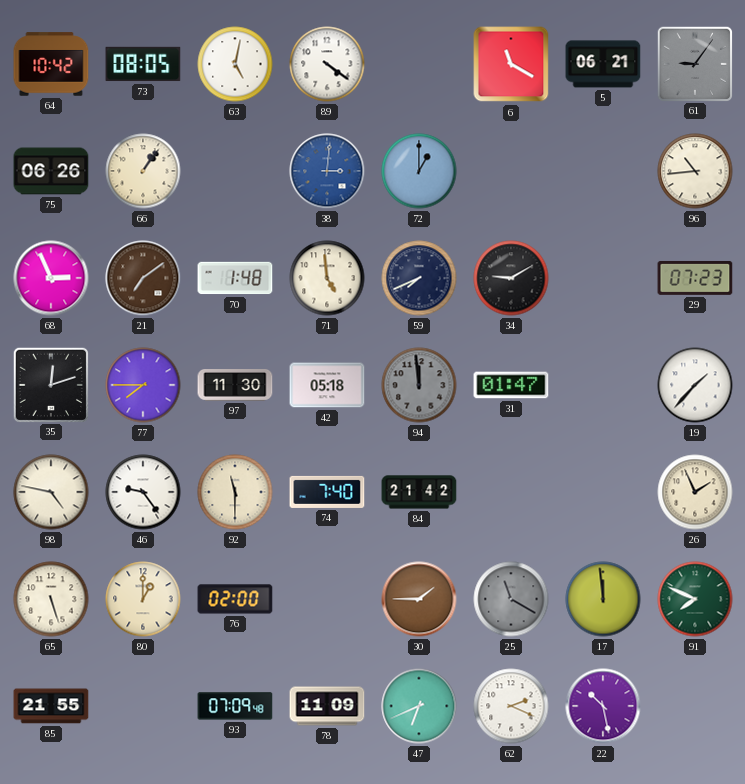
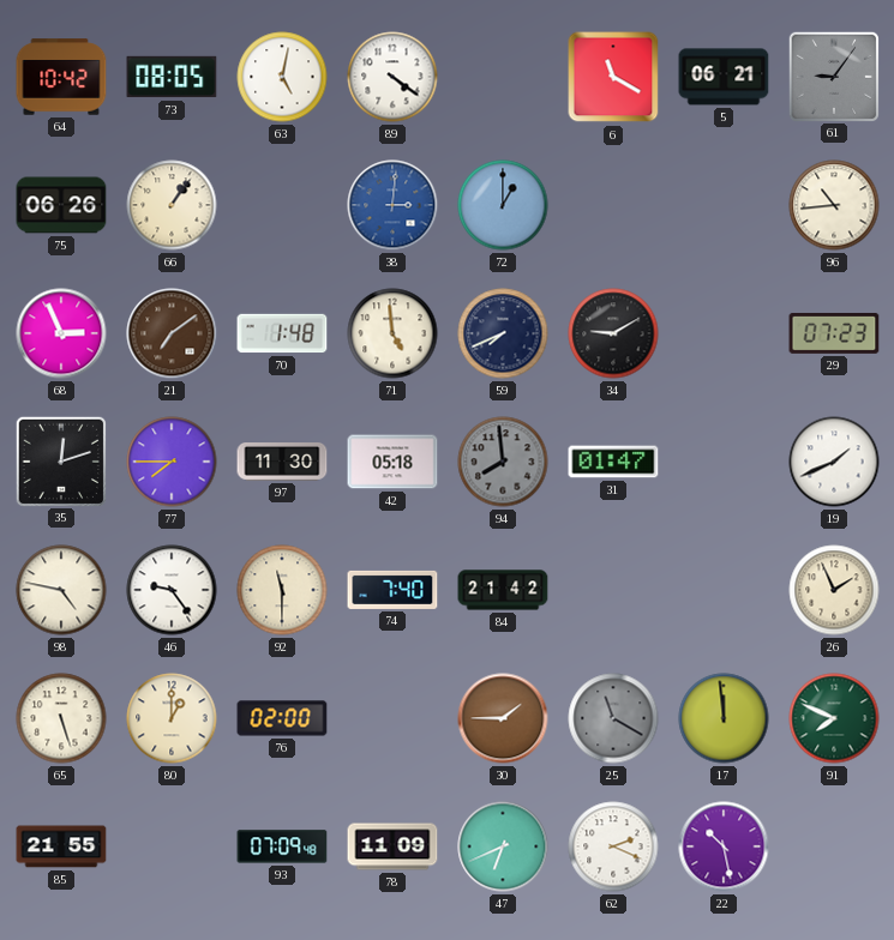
94: 11:59 -> 7:59 (503, 462)
19: 1:37 -> 1:41 (834, 462)
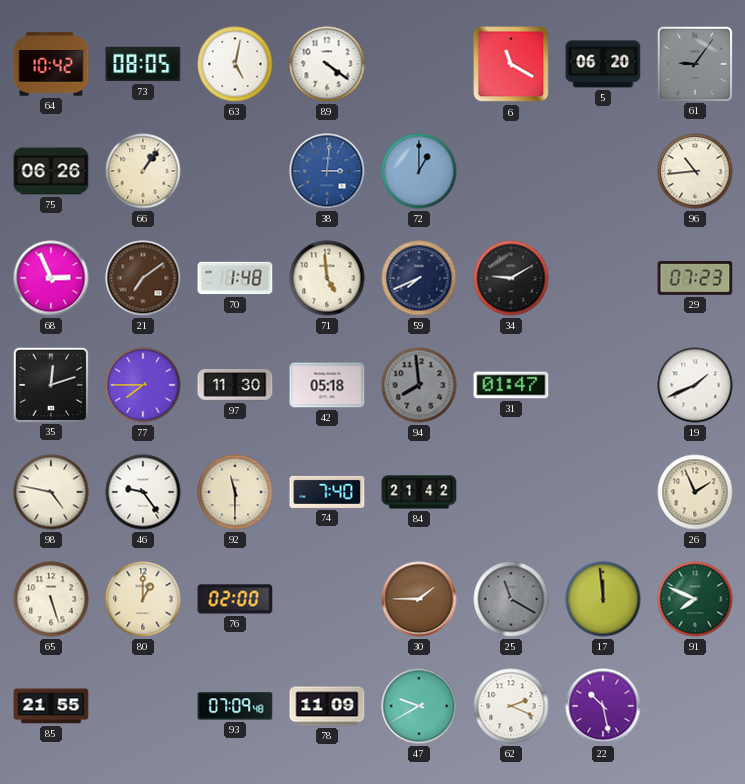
5: 06:21 -> 06:20 (603, 64)
47: 6:41 -> 9:40 (419, 706)
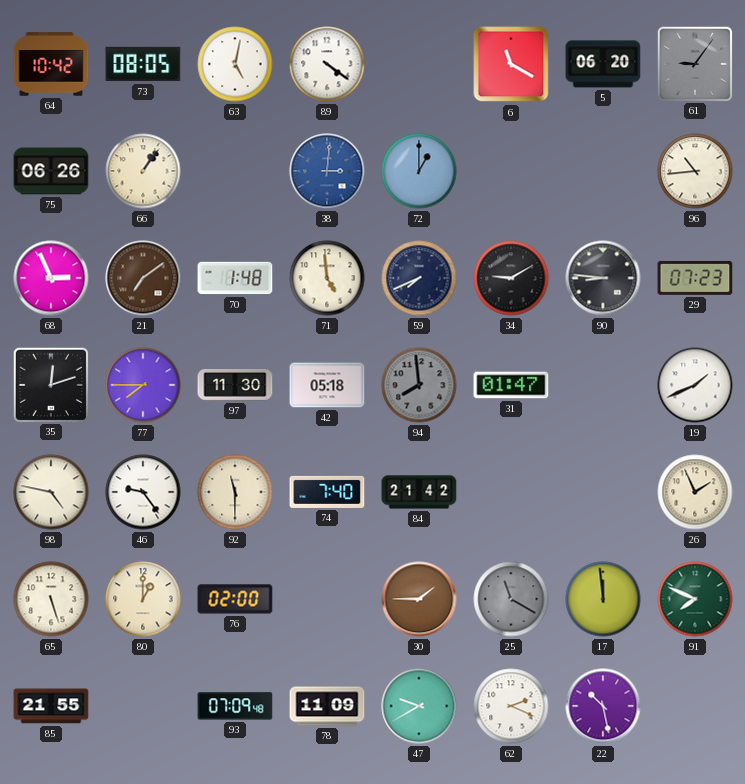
90: none -> 8:46 (603, 278)
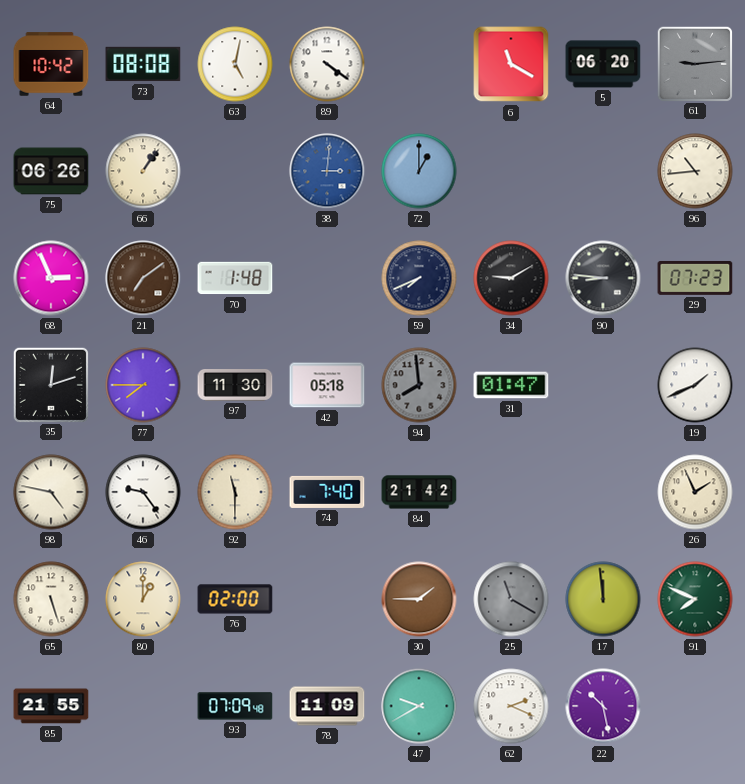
73: 08:05 -> 08:08 (143, 64)
61: 9:06 -> 9:14 (694, 63)
71: 4:59 -> none (327, 278)
